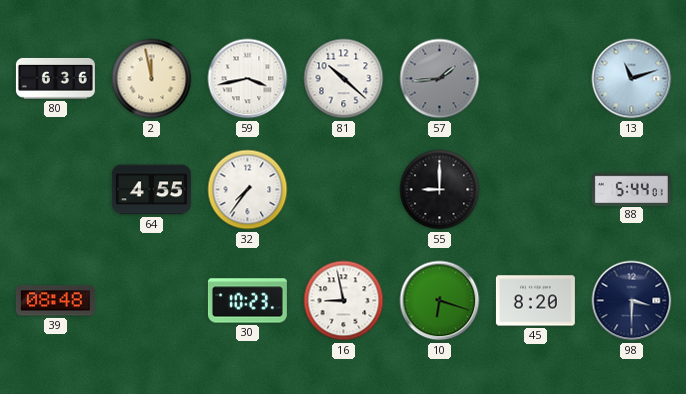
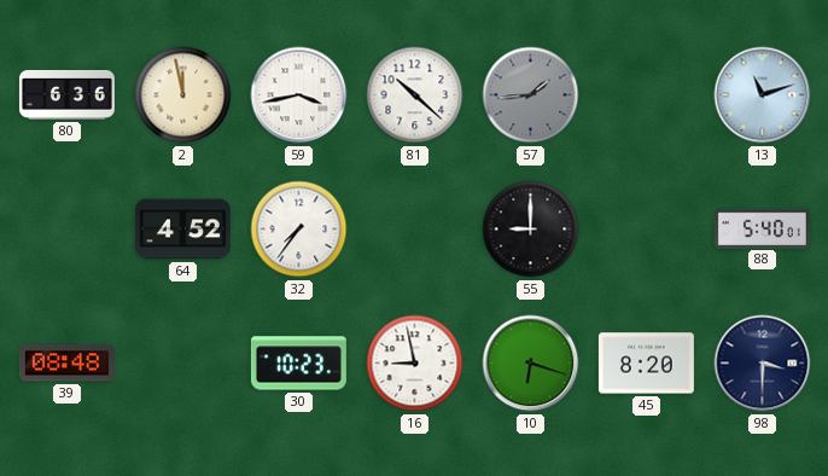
64: 4:55 -> 4:52 (182, 230)
88: 5:44 -> 5:40 (762, 228)
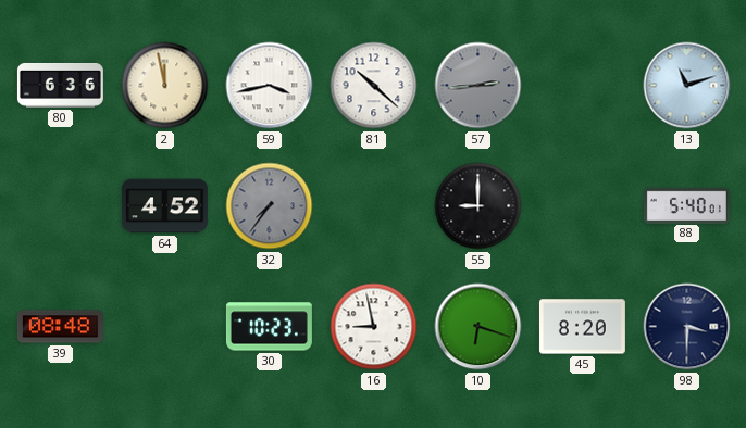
57: 1:44 -> 2:44 (478, 86)
32 dial: white -> grey (270, 206)
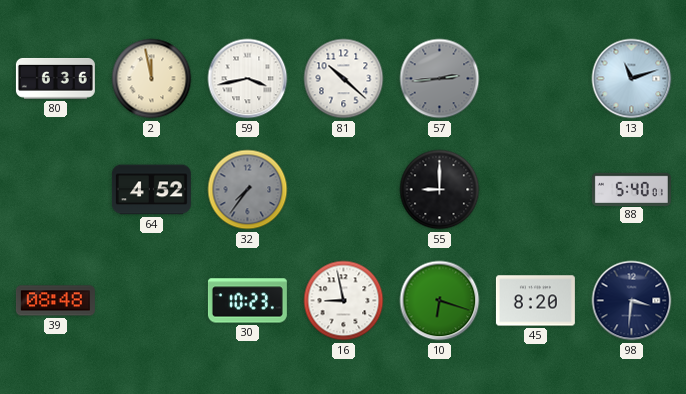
98: 3:30 -> 3:31 (632, 301)
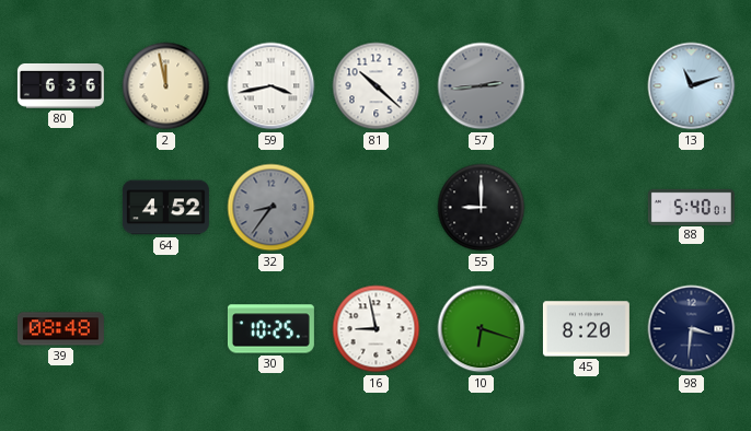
32: 7:36 -> 8:36 (271, 208)
30: 10:23 -> 10:25 (270, 329)
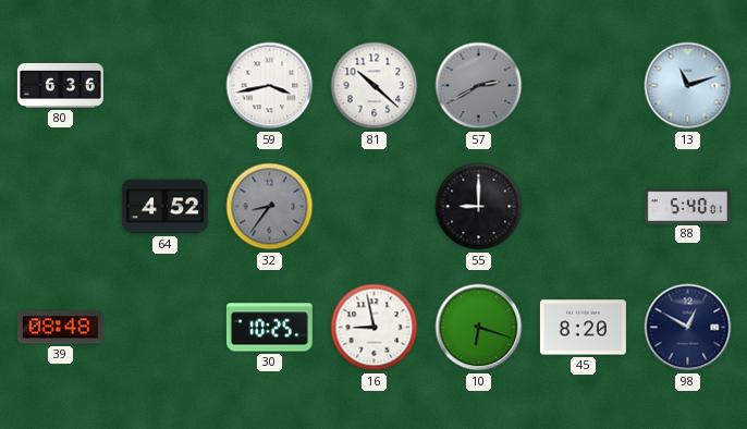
2: 11:58 -> none (166, 86)
57: 2:44 -> 2:40 (479, 86)
98: 3:31 -> 12:50 (688, 328)
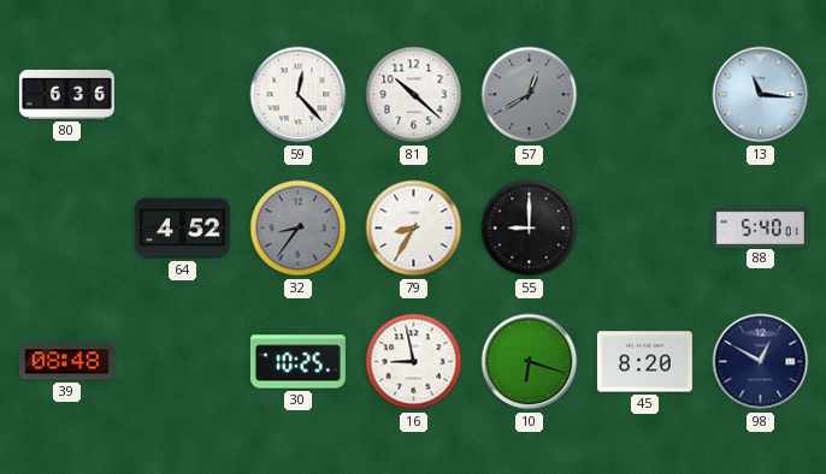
59: 3:43 -> 12:23 (299, 95)
57: 2:40 -> 12:40 (530, 95)
13: 11:12 -> 11:16 (761, 95)
79: none -> 8:35 (414, 229)
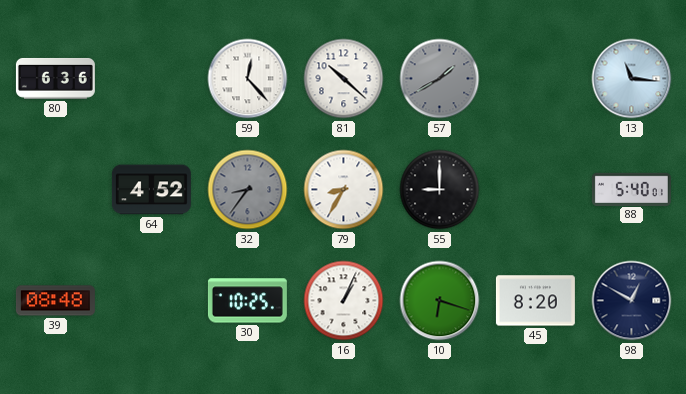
57: 12:40 -> 1:40 (440, 79)
16: 8:58 -> 1:04 (344, 301)
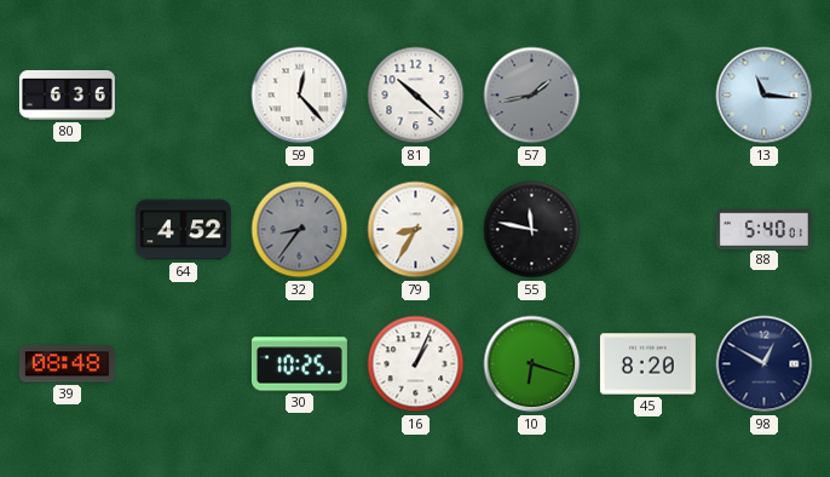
57: 1:40 -> 1:43 (532, 96)
55: 9:00 -> 11:47 (532, 230)
